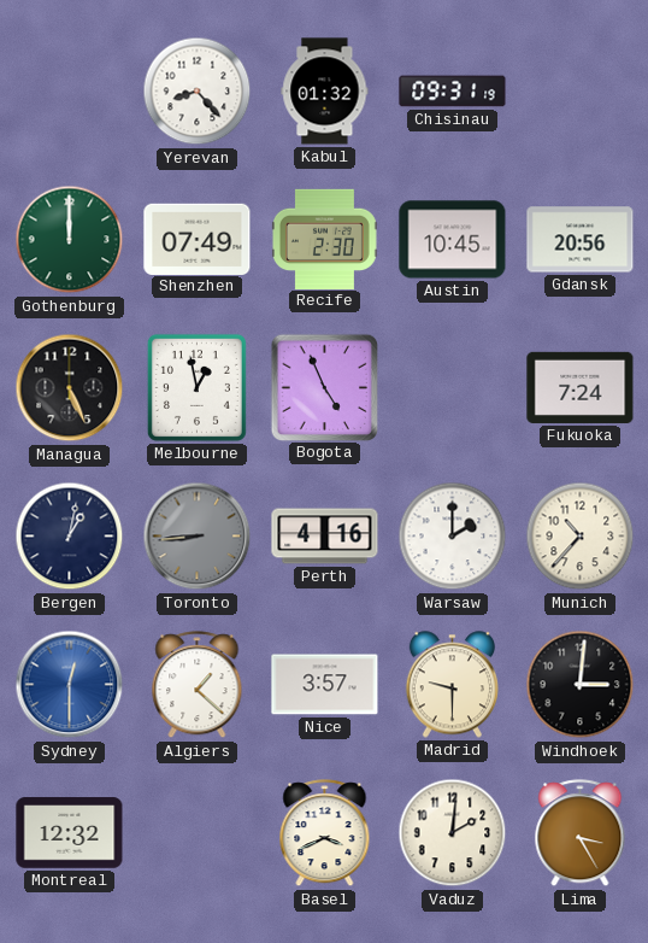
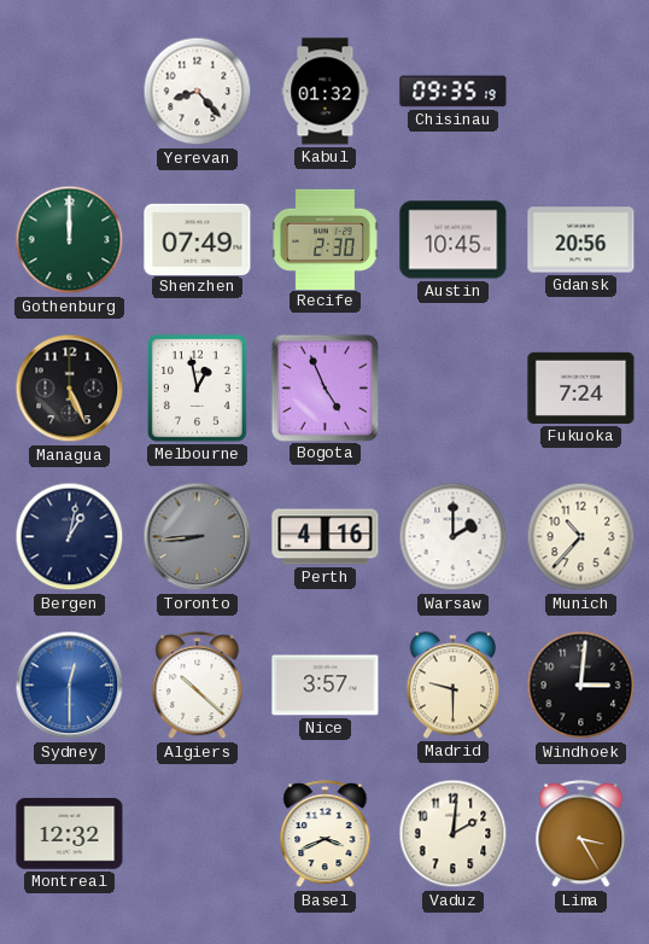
Chisinau: 09:31 -> 09:35 (454, 92)
Algiers: 1:22 -> 10:22 (198, 686)
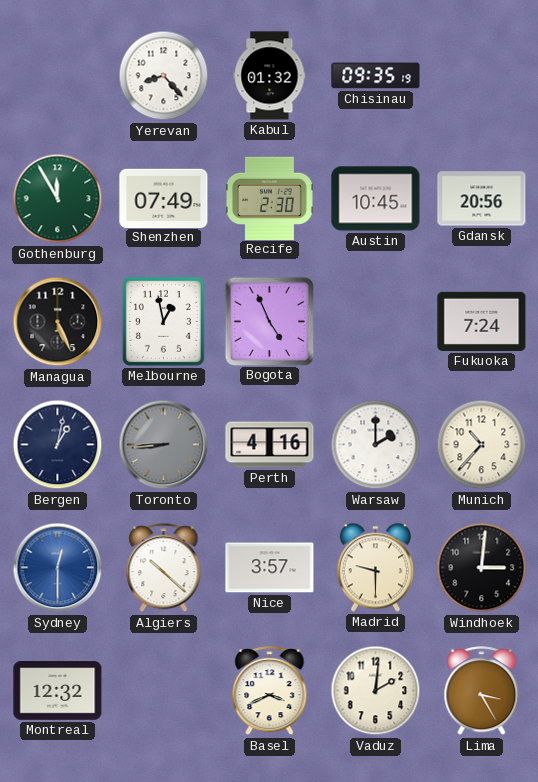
Gothenburg: 12:00 -> 11:55 (58, 199)
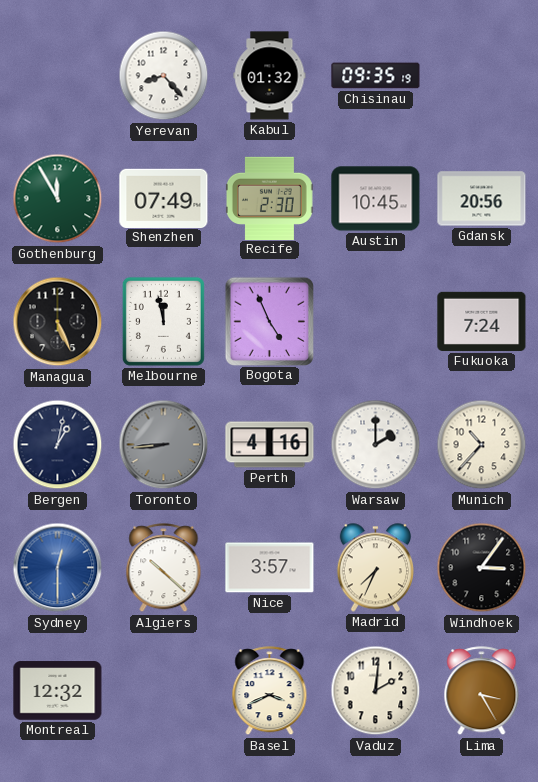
Melbourne: 12:58 -> 11:58 (163, 321)
Madrid: 9:30 -> 7:34 (375, 568)
Windhoek: 3:01 -> 3:06 (482, 568)
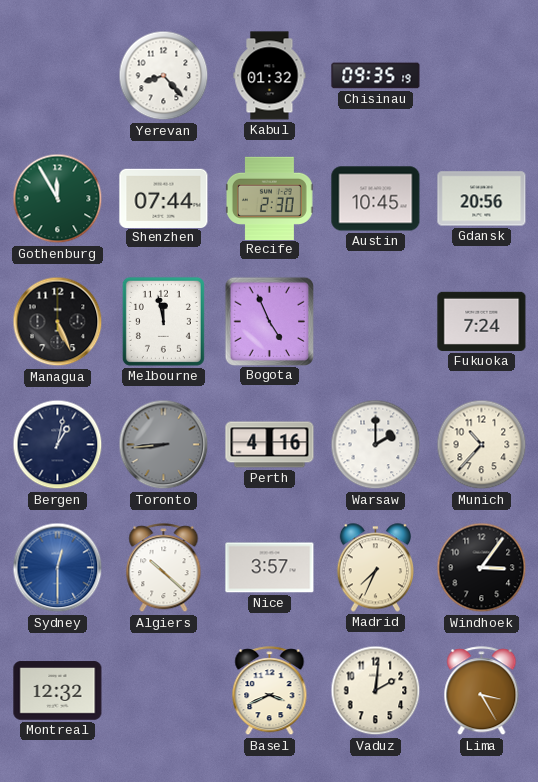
Shenzhen: 07:49 -> 07:44 (164, 198)
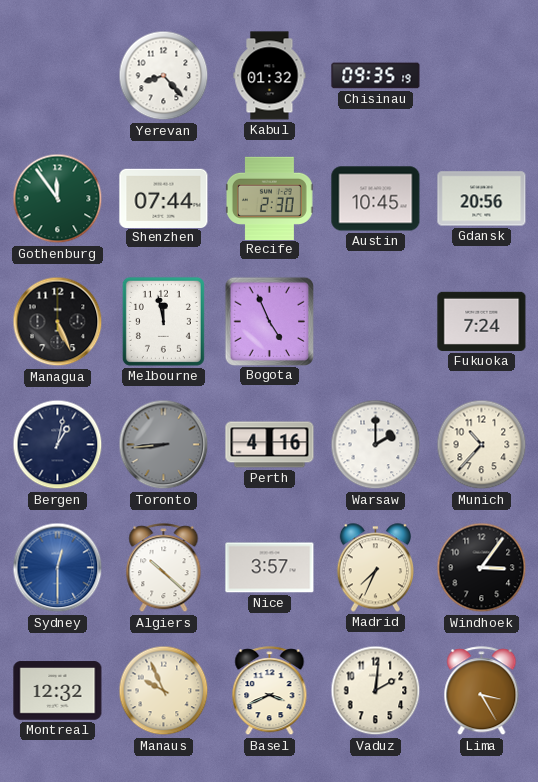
Gothenburg: 11:55 -> 11:54 (58, 199)
Manaus: none -> 9:56 (164, 691)
